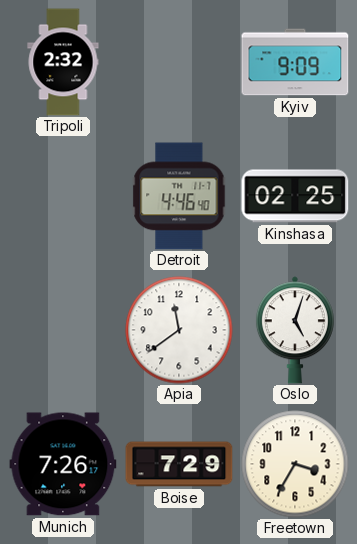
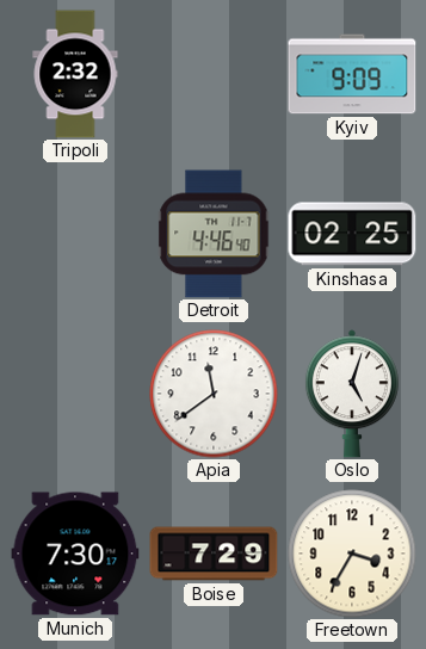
Munich: 7:26 -> 7:30 (75, 554)
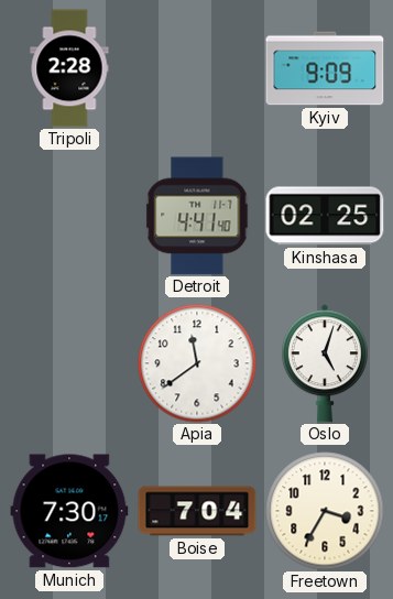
Tripoli: 2:32 -> 2:28 (69, 68)
Detroit: 4:46 -> 4:41 (197, 216)
Boise: 7:29 -> 7:04 (197, 511)
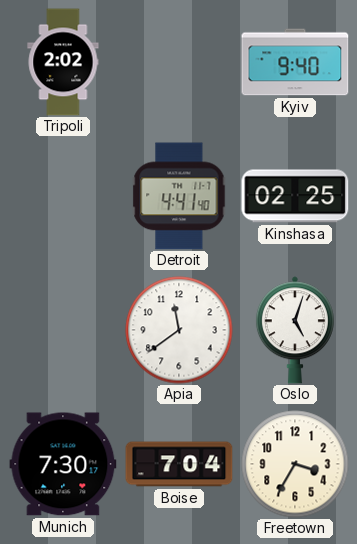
Tripoli: 2:28 -> 2:02 (63, 62)
Kyiv: 9:09 -> 9:40 (295, 62)
